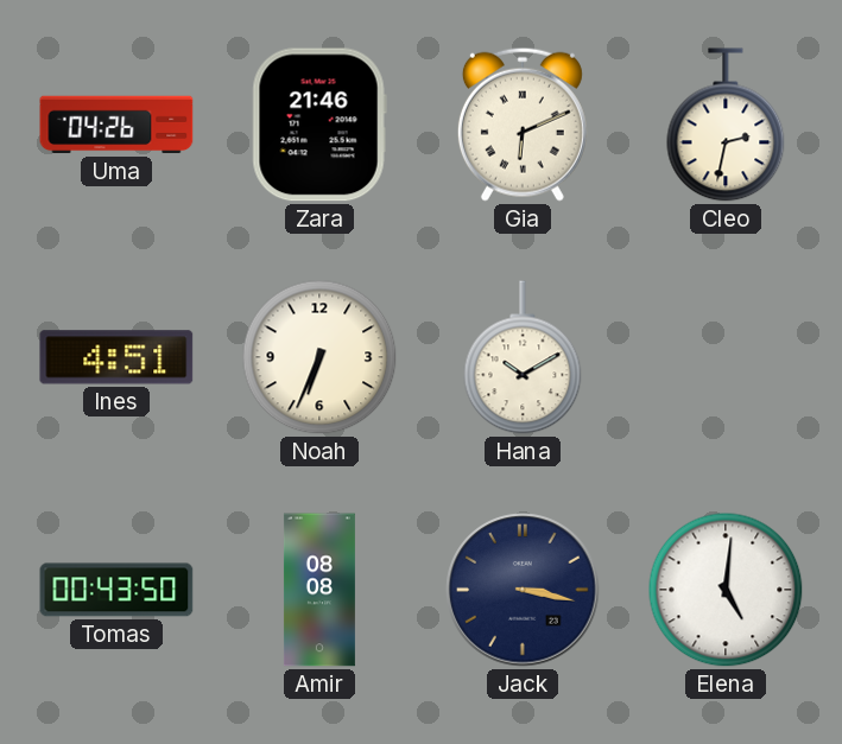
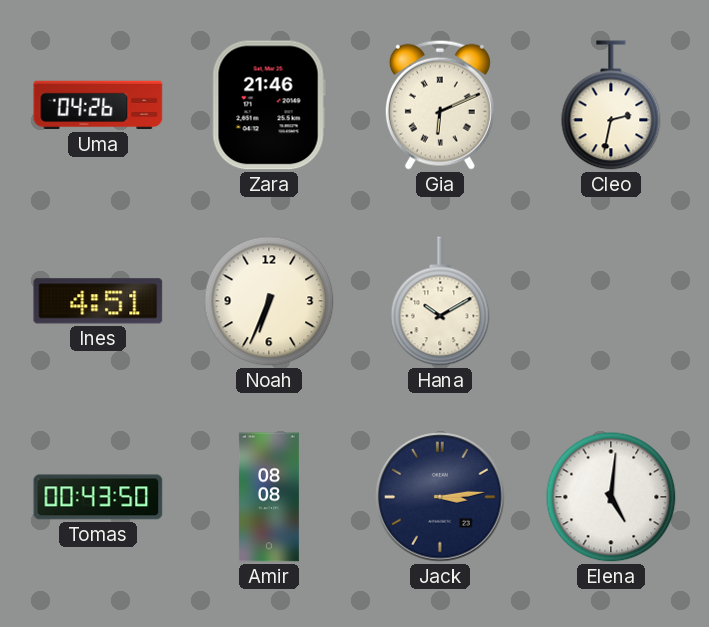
Jack: 3:17 -> 3:14 (440, 497)
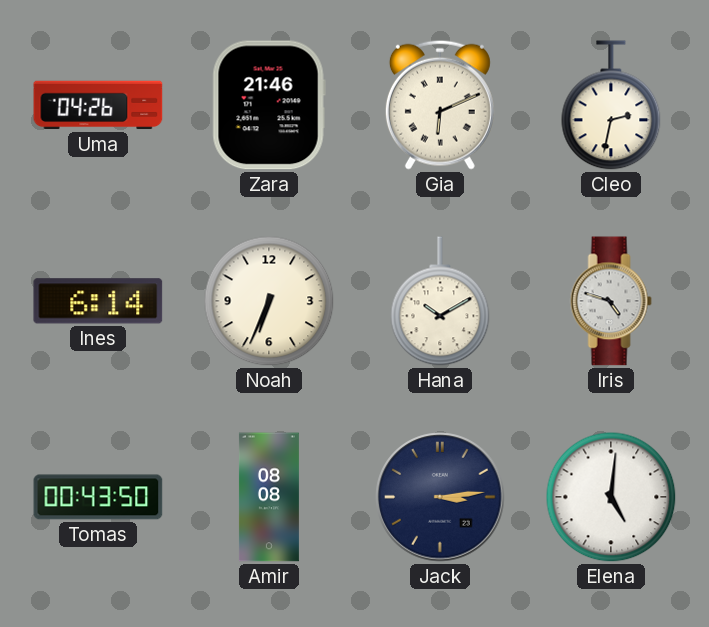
Ines: 4:51 -> 6:14 (98, 301)
Iris: none -> 4:48 (611, 301)
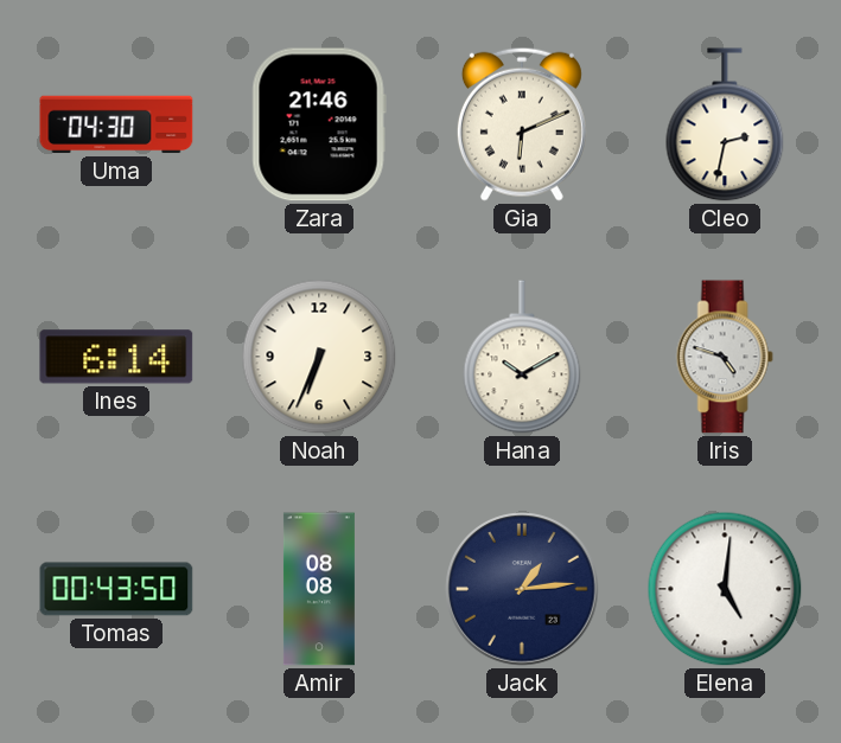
Uma: 04:26 -> 04:30 (116, 124)
Jack: 3:14 -> 1:14 (522, 589)
